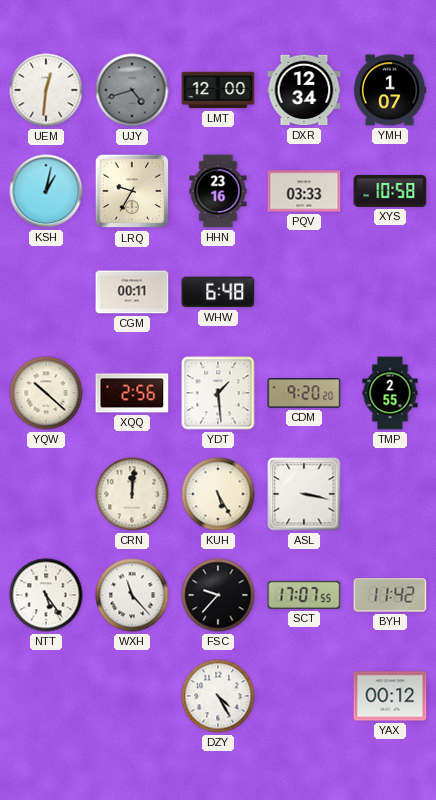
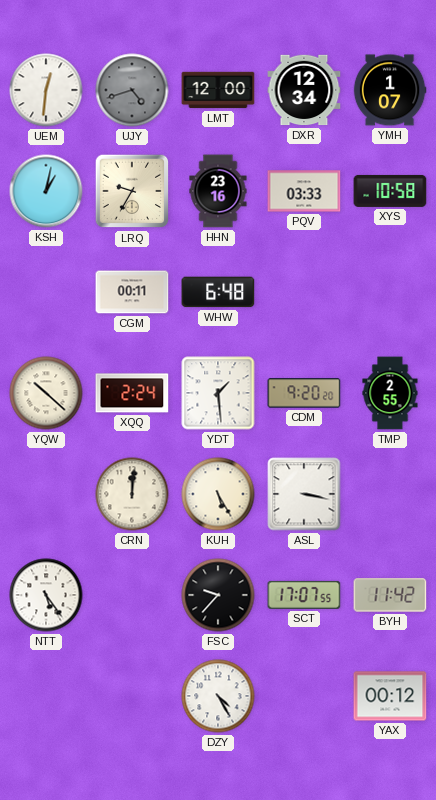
XQQ: 2:56 -> 2:24 (132, 393)
WXH: 11:23 -> none (132, 595)
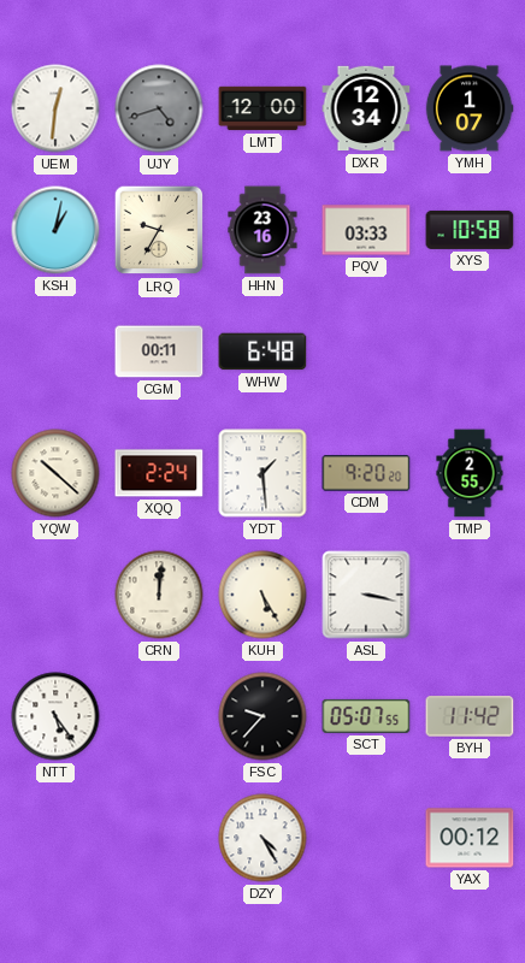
SCT: 17:07 -> 05:07 (366, 716)
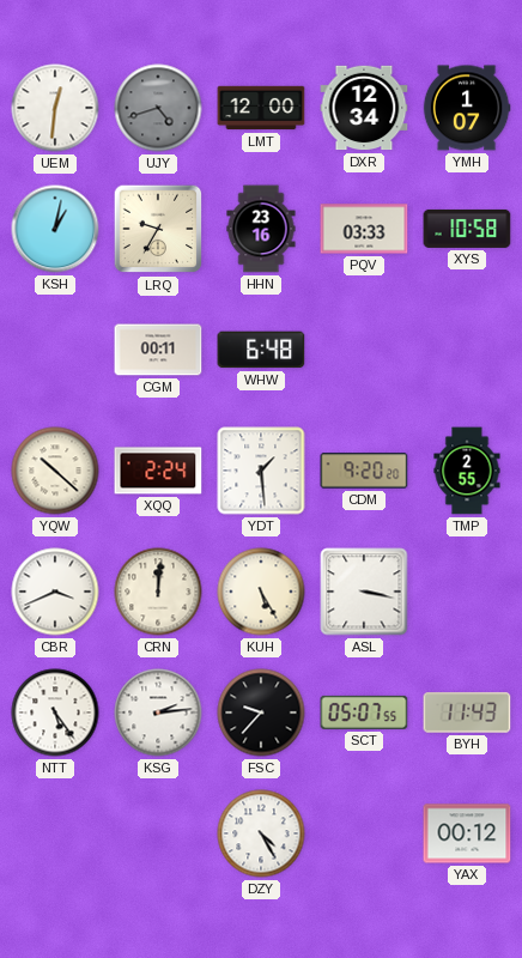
CBR: none -> 3:41 (55, 592)
KSG: none -> 2:14 (158, 713)
BYH: 11:42 -> 11:43 (467, 713)
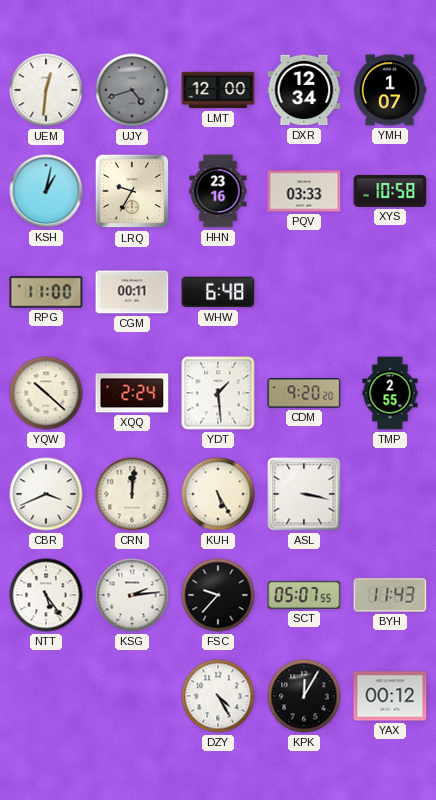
RPG: none -> 11:00 (46, 292)
KPK: none -> 12:05 (304, 696)
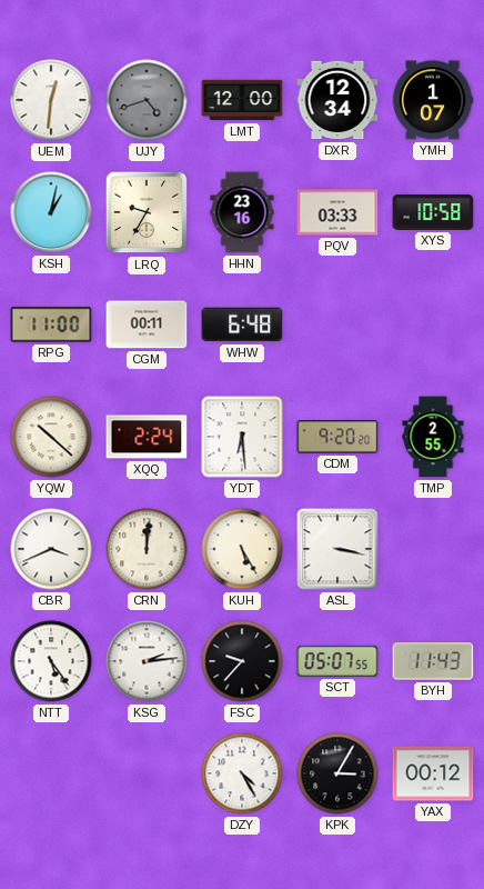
YDT: 1:29 -> 6:29 (242, 437)
KPK: 12:05 -> 3:05 (337, 773)
